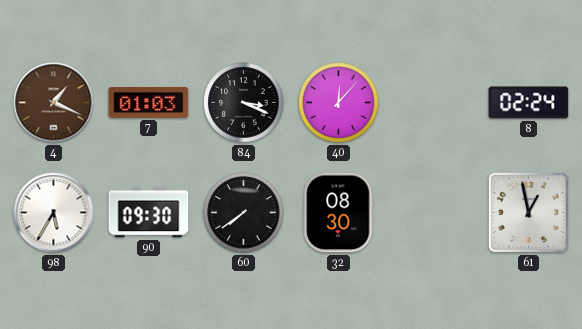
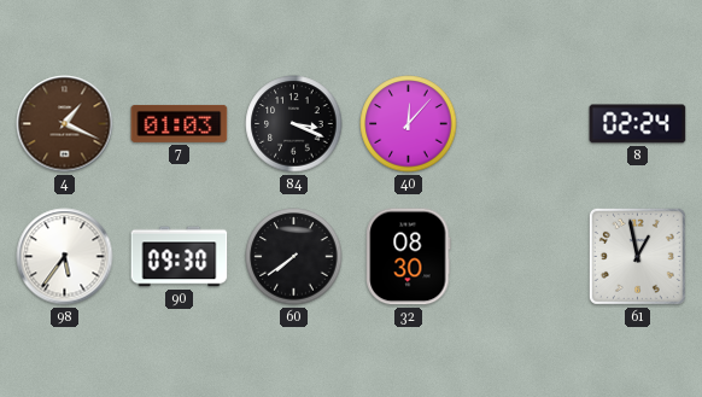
98: 5:35 -> 5:36 (65, 257)
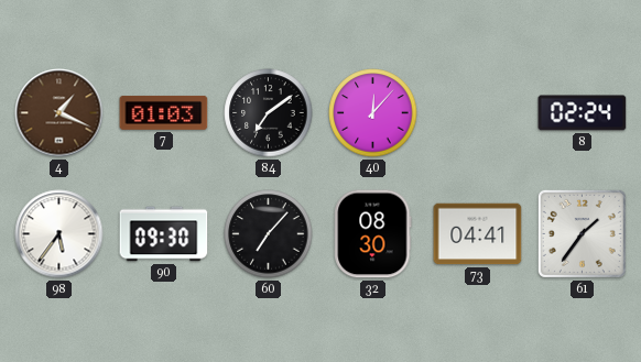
84: 3:19 -> 7:09 (269, 113)
60: 7:39 -> 7:07 (269, 234)
73: none -> 04:41 (478, 234)
61: 12:58 -> 1:36 (582, 233)
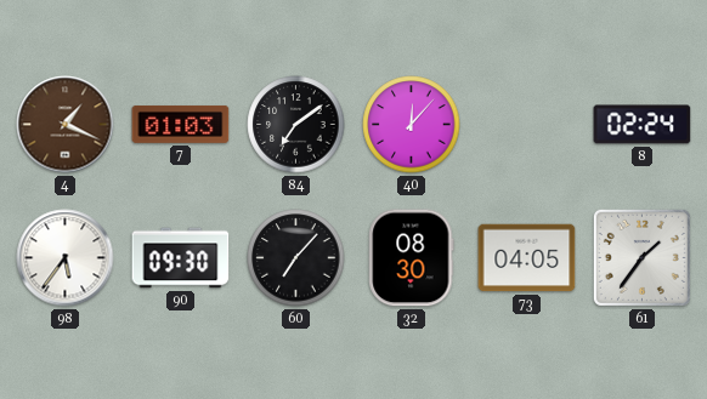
73: 04:41 -> 04:05 (527, 258)
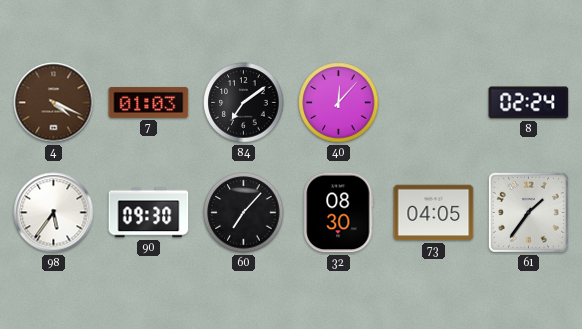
4: 1:19 -> 4:19 (54, 103)
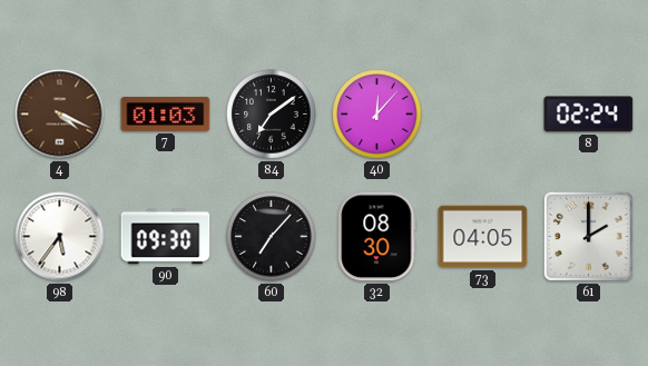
61: 1:36 -> 2:00 (588, 236)
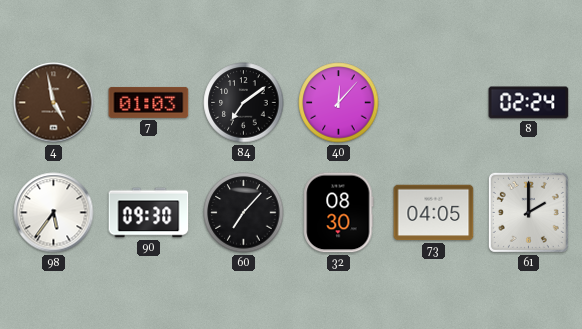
4: 4:19 -> 4:58 (54, 103)
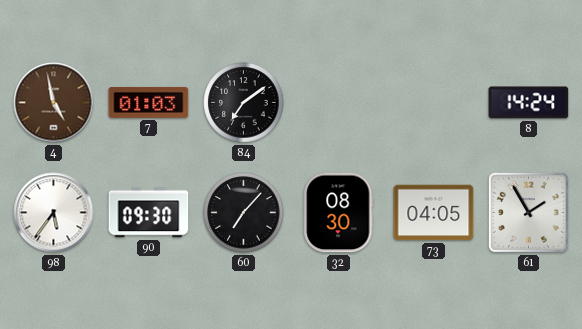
40: 12:07 -> none (339, 103)
8: 02:24 -> 14:24 (529, 103)
61: 2:00 -> 1:55 (528, 212)
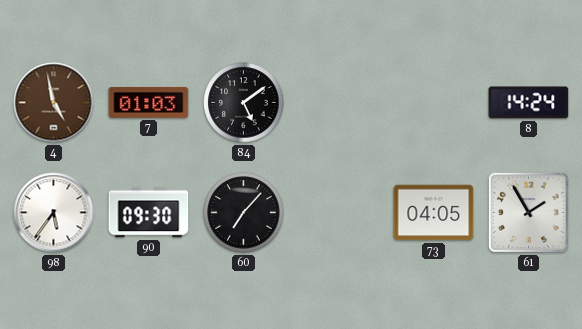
84: 7:09 -> 5:09 (244, 103)
32: 08:30 -> none (339, 213)
